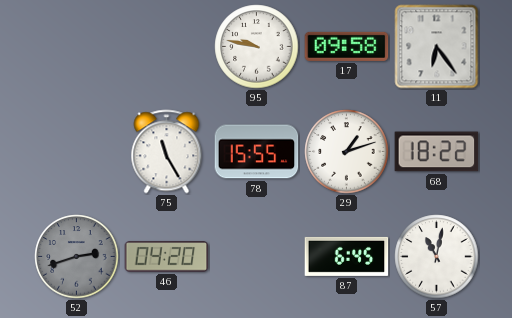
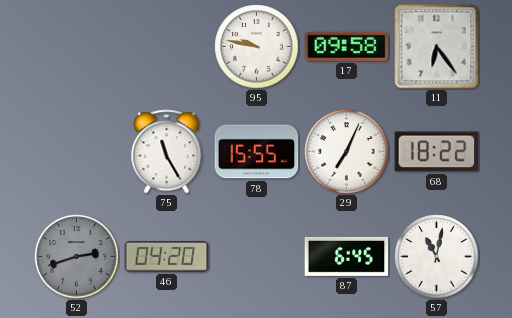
29: 1:12 -> 7:04 (347, 152)
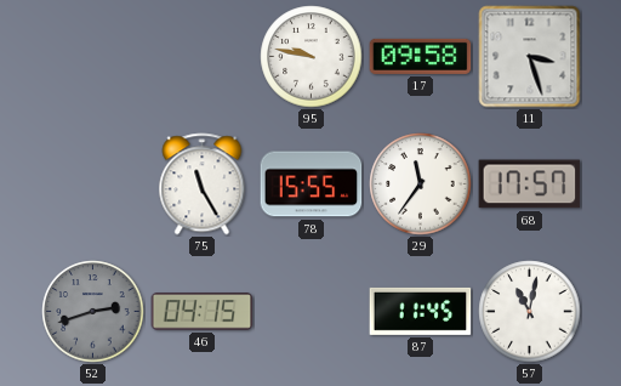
11: 6:24 -> 3:27 (530, 57)
29: 7:04 -> 11:36 (421, 185)
68: 18:22 -> 17:57 (530, 185)
46: 04:20 -> 04:15 (203, 312)
87: 6:45 -> 11:45 (421, 311)
